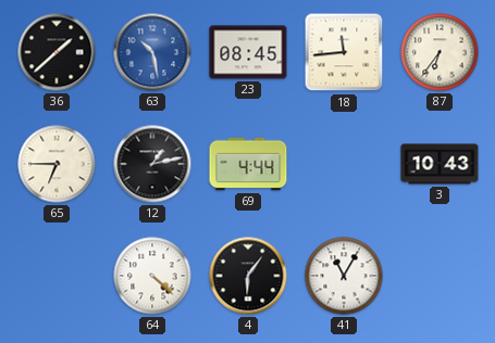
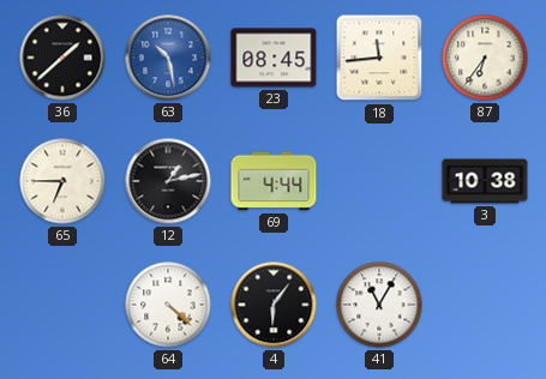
3: 10:43 -> 10:38 (485, 181)
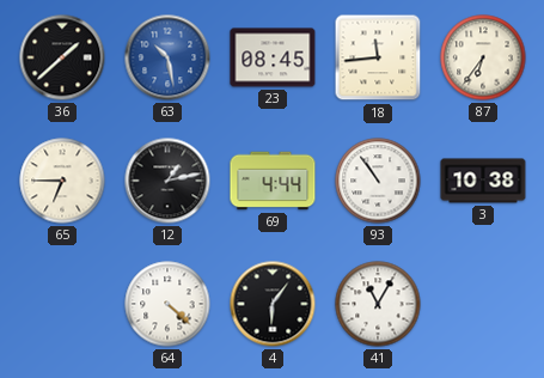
93: none -> 10:54 (378, 181)
